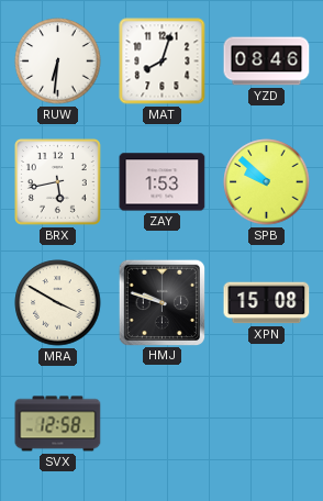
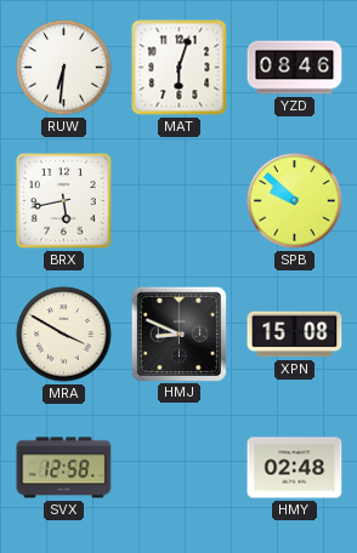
MAT: 8:03 -> 6:03 (180, 68)
ZAY: 1:53 -> none (163, 182)
HMJ: 9:48 -> 8:49 (178, 333)
HMY: none -> 02:48 (295, 468)
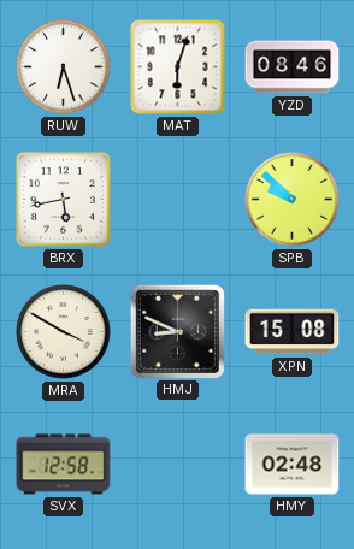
RUW: 6:31 -> 6:27 (64, 67)
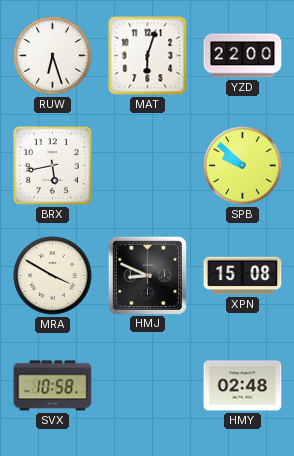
YZD: 08:46 -> 22:00 (243, 56)
SVX: 12:58 -> 10:58 (53, 386)
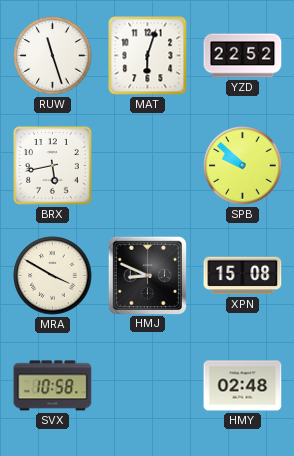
RUW: 6:27 -> 11:27 (53, 56)
YZD: 22:00 -> 22:52 (243, 56)
